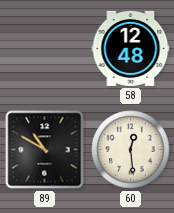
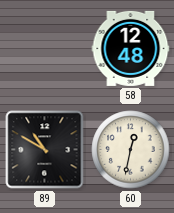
60: 12:29 -> 12:32 (131, 150)
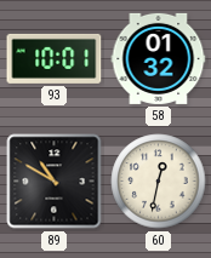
93: none -> 10:01 (55, 58)
58: 12:48 -> 01:32 (159, 58)
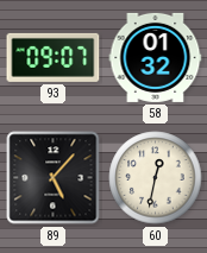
93: 10:01 -> 09:07 (54, 57)
89: 10:50 -> 5:07 (54, 178)
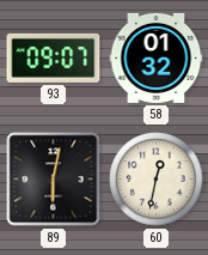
89: 5:07 -> 6:02 (54, 180)
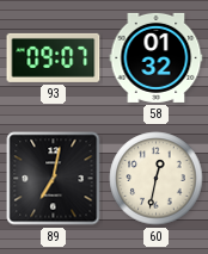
89: 6:02 -> 7:02 (54, 179)
